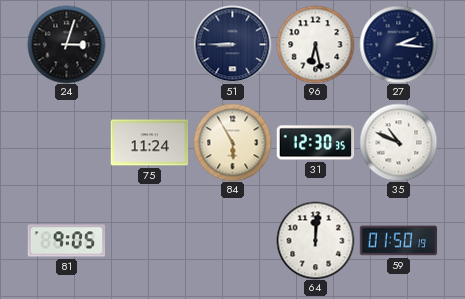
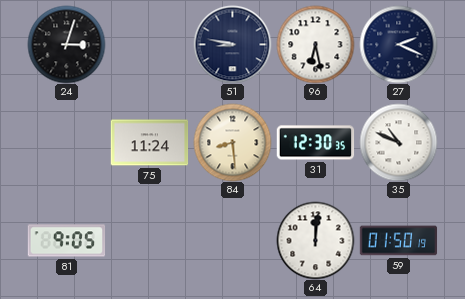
51: 8:45 -> 8:47 (232, 44)
27: 2:16 -> 2:19 (398, 44)
84: 5:55 -> 8:29 (232, 142)
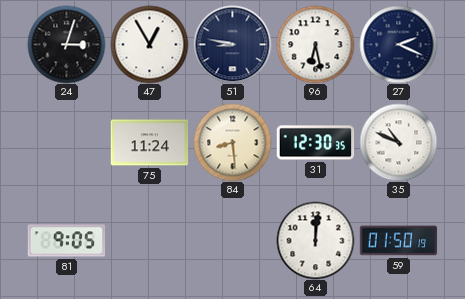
47: none -> 12:55 (149, 44)
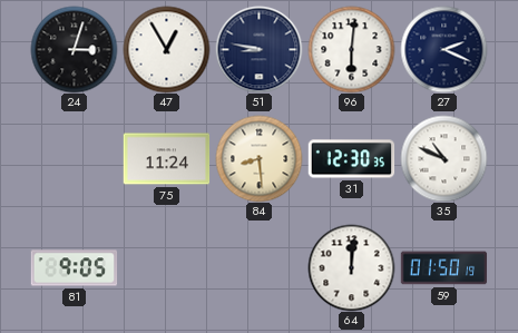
96: 6:28 -> 6:01 (351, 49)
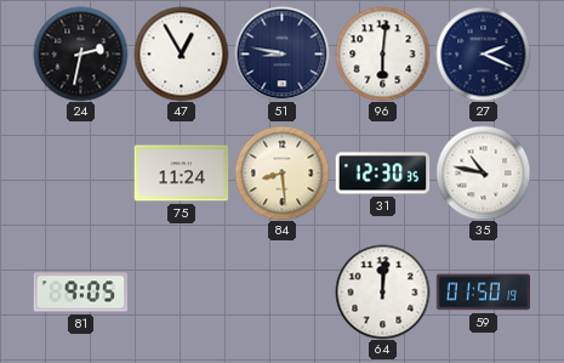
24: 3:03 -> 2:32 (80, 53)
35: 10:49 -> 10:47 (483, 172)
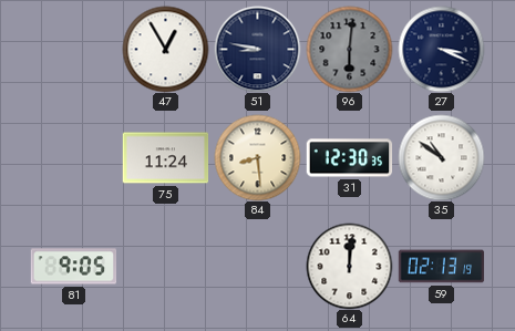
24: 2:32 -> none (80, 53)
96 dial: white -> grey (349, 49)
27: 2:19 -> 3:19 (441, 49)
35: 10:47 -> 10:51 (441, 157)
59: 01:50 -> 02:13 (441, 267)
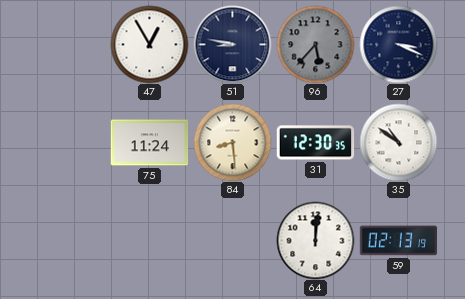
96: 6:01 -> 5:37 (315, 44)
81: 9:05 -> none (73, 267)
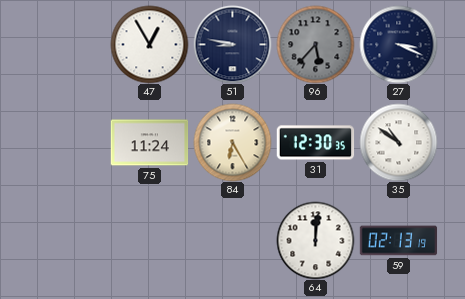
84: 8:29 -> 6:25 (232, 142)
